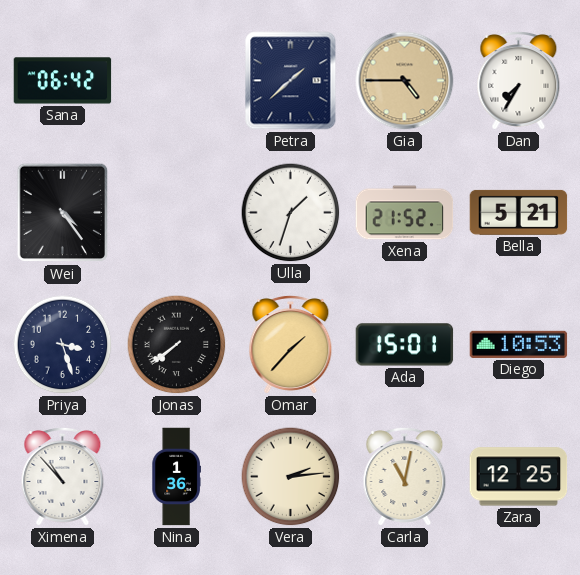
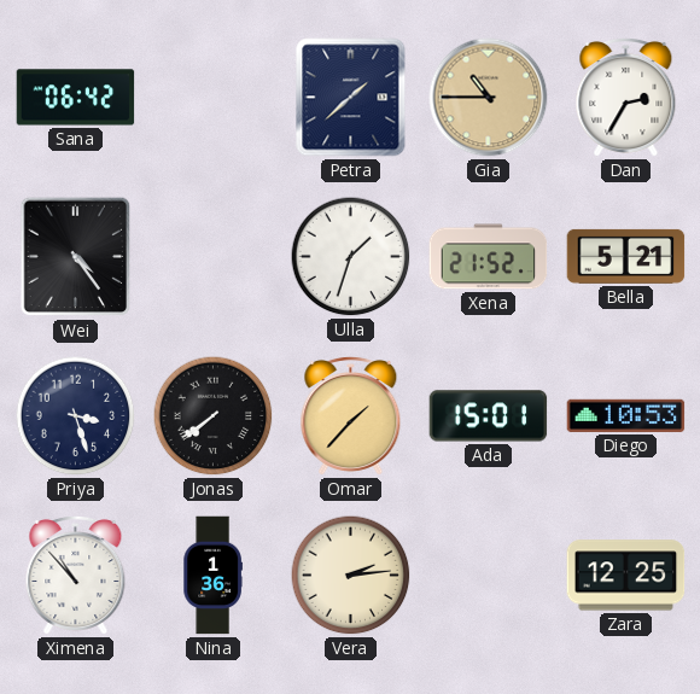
Gia: 4:45 -> 10:45 (489, 98)
Dan: 7:35 -> 2:35 (626, 97)
Carla: 11:02 -> none (405, 476)
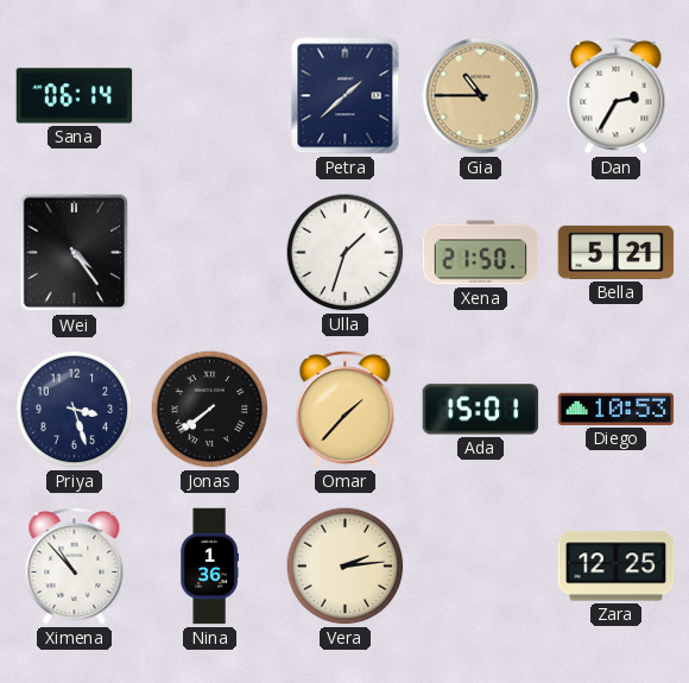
Sana: 06:42 -> 06:14 (75, 96)
Xena: 21:52 -> 21:50 (481, 253)
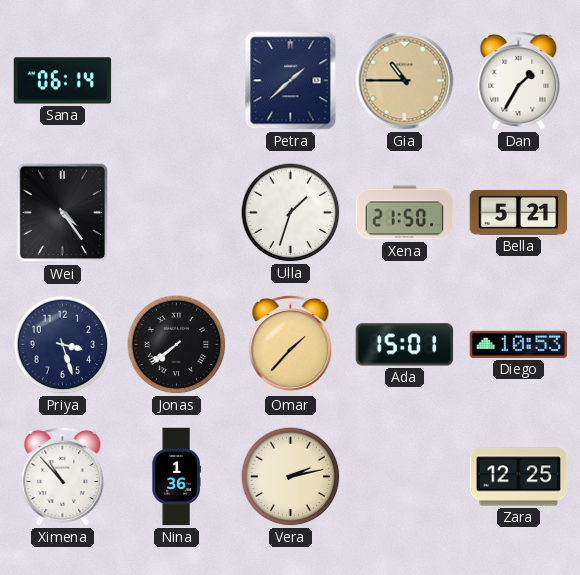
Dan: 2:35 -> 1:35 (519, 80)
Vera: 2:14 -> 2:13 (291, 477)
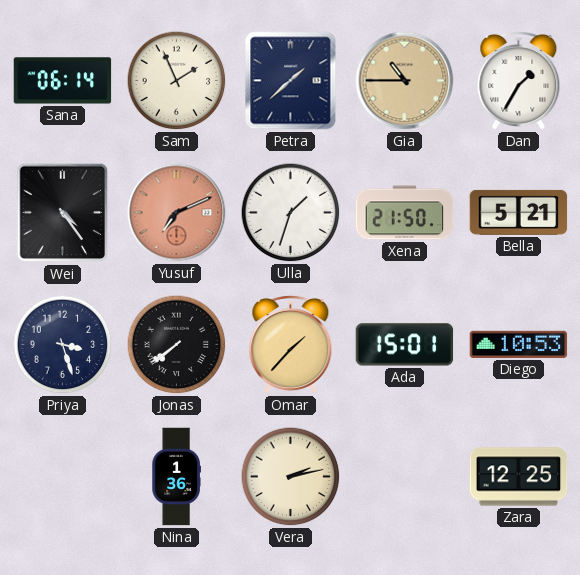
Sam: none -> 1:56 (177, 81)
Yusuf: none -> 7:11 (177, 213)
Ximena: 10:53 -> none (63, 476)
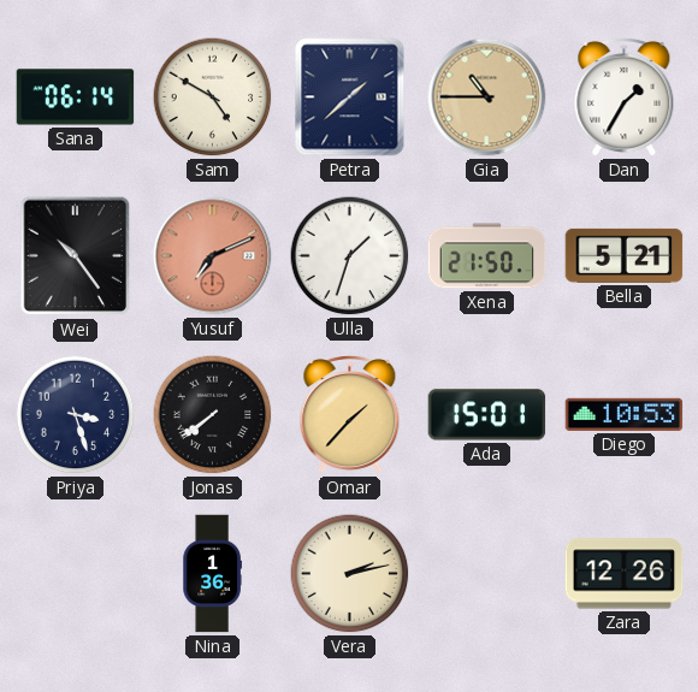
Sam: 1:56 -> 4:50 (213, 97)
Wei: 4:24 -> 10:24 (76, 256)
Zara: 12:25 -> 12:26 (625, 574)
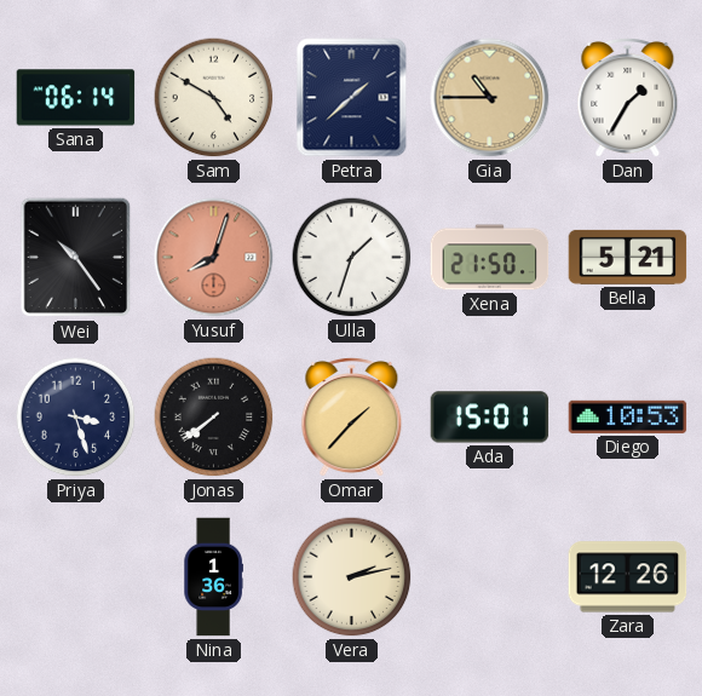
Yusuf: 7:11 -> 8:03 (214, 258)
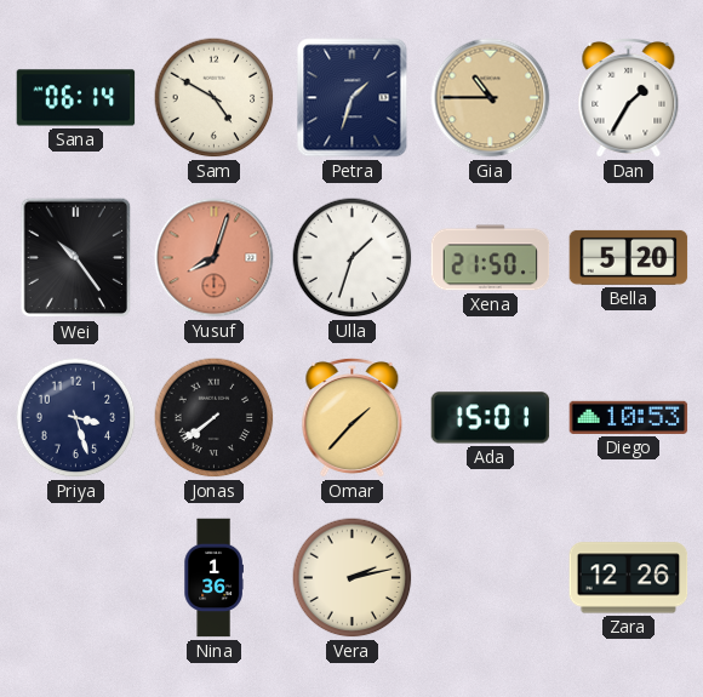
Petra: 1:38 -> 1:33 (353, 98)
Bella: 5:21 -> 5:20 (629, 257)
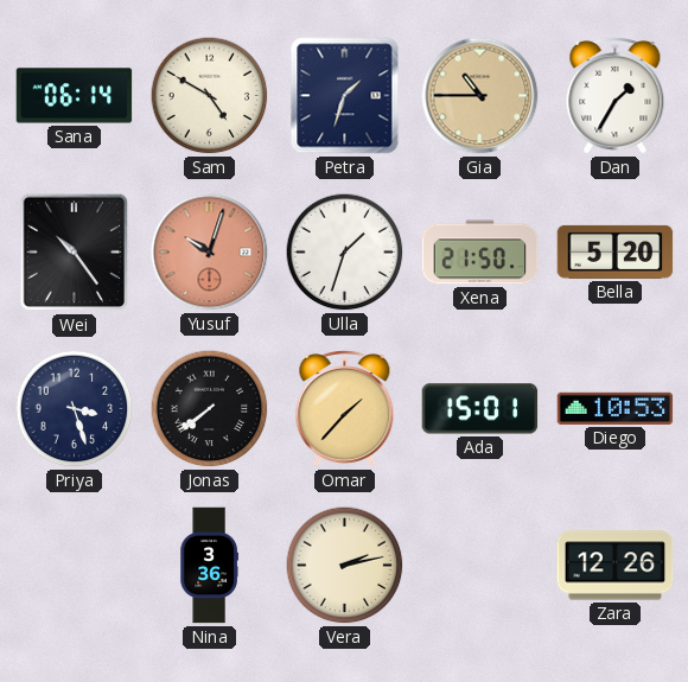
Yusuf: 8:03 -> 10:03 (210, 253)
Nina: 1:36 -> 3:36 (209, 566)
